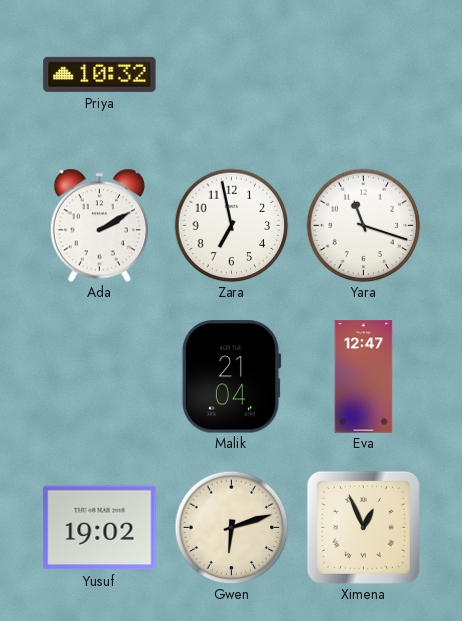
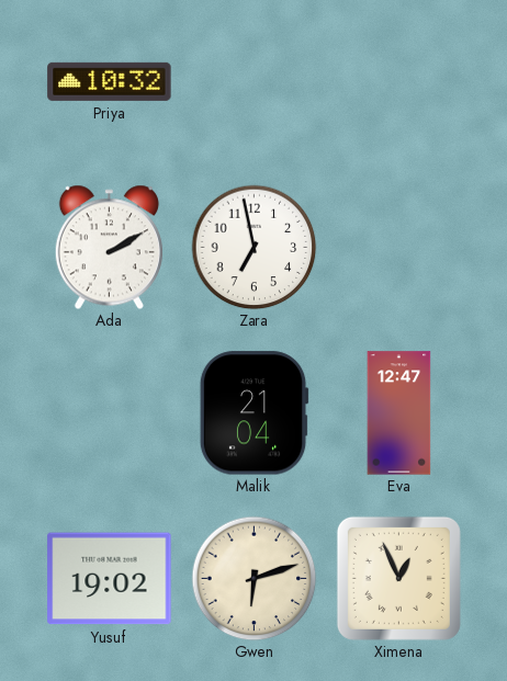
Yara: 11:18 -> none (363, 225)
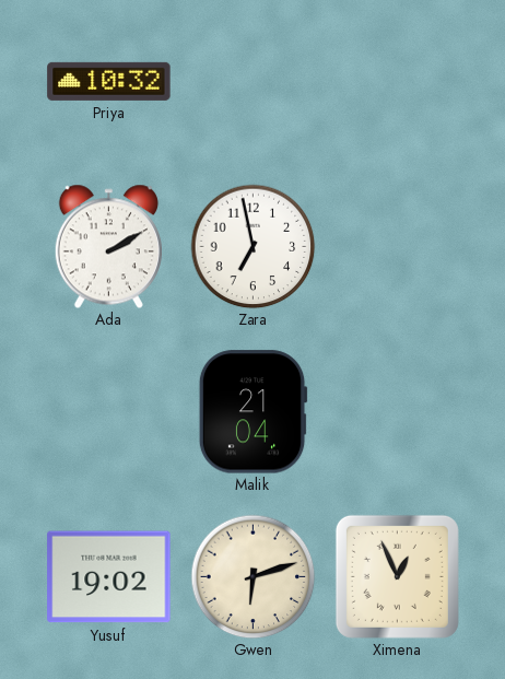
Eva: 12:47 -> none (399, 413)
